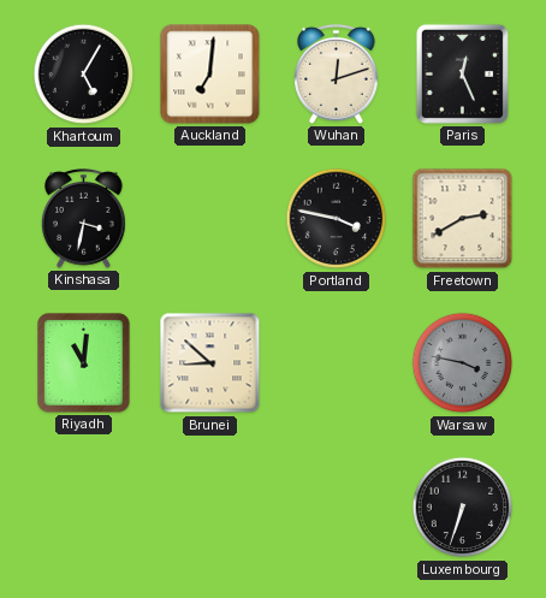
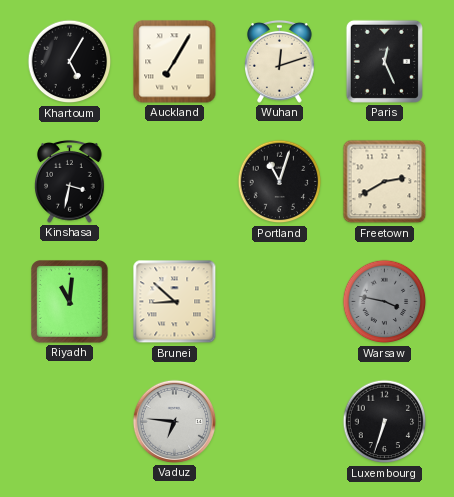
Auckland: 7:01 -> 7:05 (175, 62)
Portland: 3:47 -> 11:03 (280, 182)
Vaduz: none -> 6:46 (174, 421)
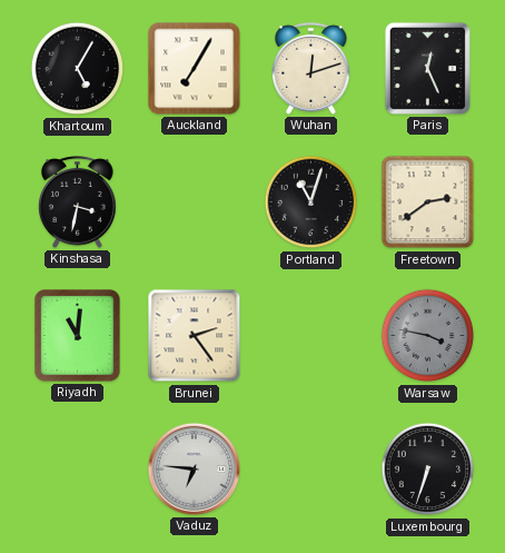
Freetown: 2:40 -> 2:39 (428, 203)
Brunei: 8:52 -> 2:24 (195, 336)
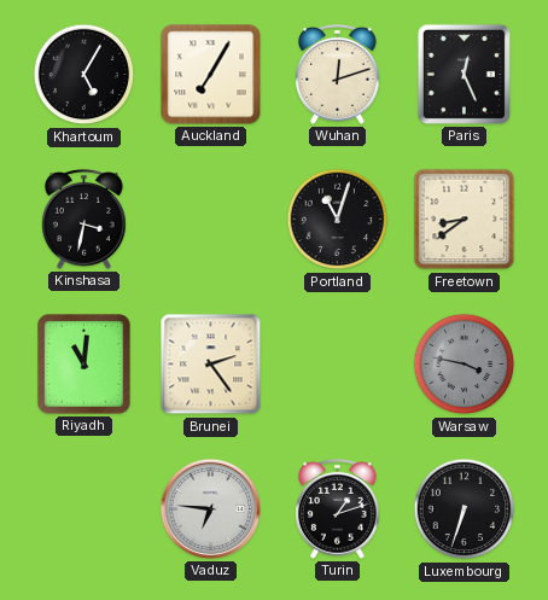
Freetown: 2:39 -> 8:39 (465, 220)
Turin: none -> 1:12 (338, 509)
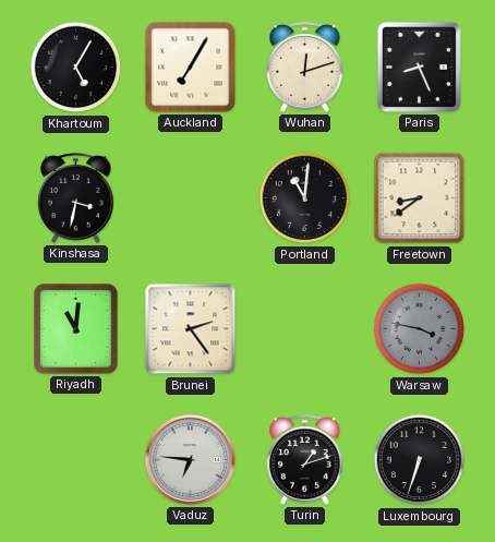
Paris: 12:26 -> 8:26 (419, 67)
Portland: 11:03 -> 11:01 (305, 198)
